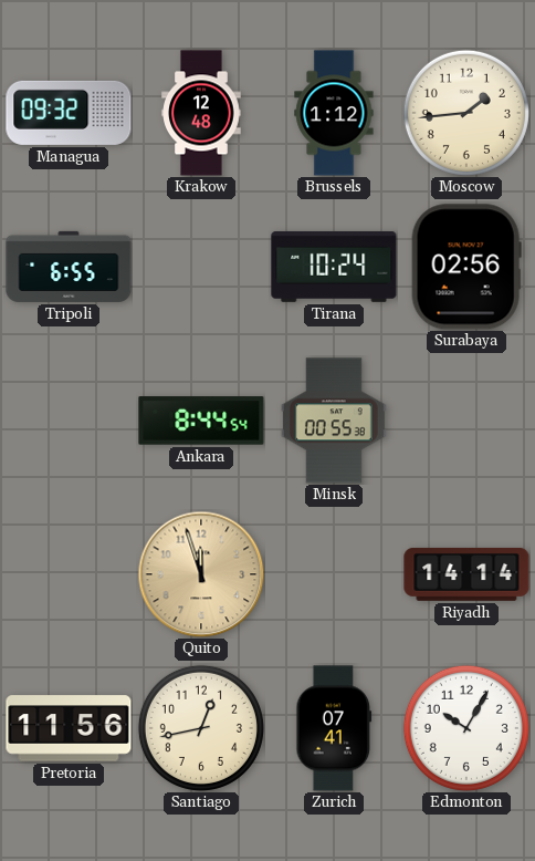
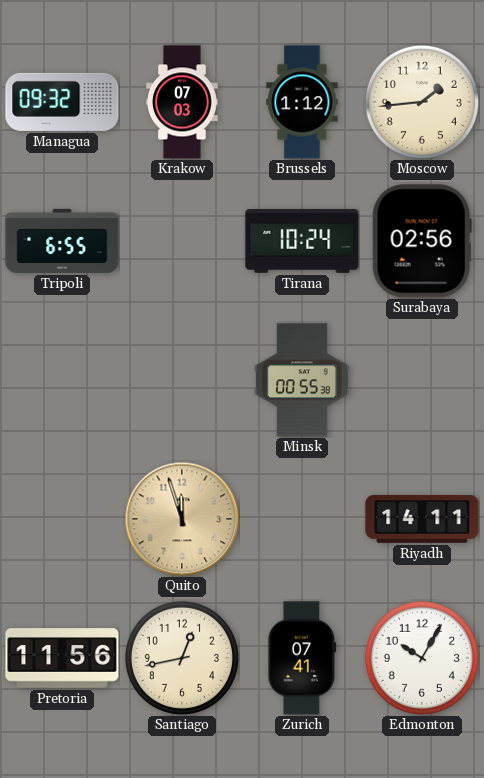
Krakow: 12:48 -> 07:03 (182, 102)
Ankara: 8:44 -> none (201, 421)
Riyadh: 14:14 -> 14:11 (422, 519)
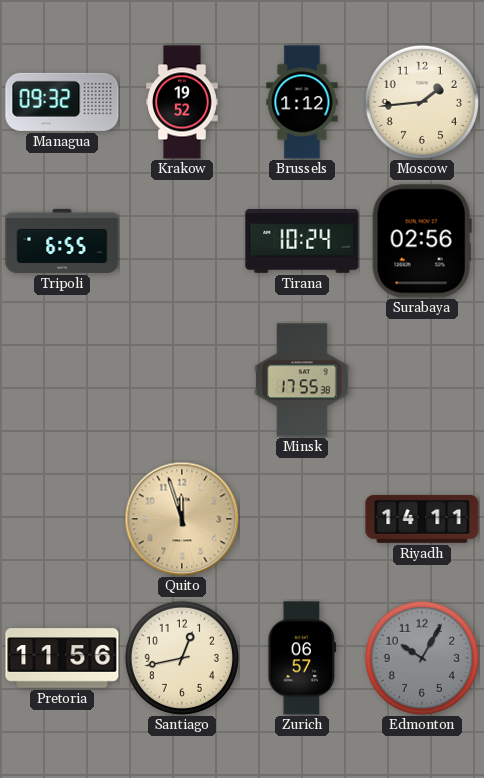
Krakow: 07:03 -> 19:52 (182, 102)
Minsk: 00:55 -> 17:55 (302, 380)
Zurich: 07:41 -> 06:57 (302, 658)
Edmonton dial: white -> grey (422, 658)
